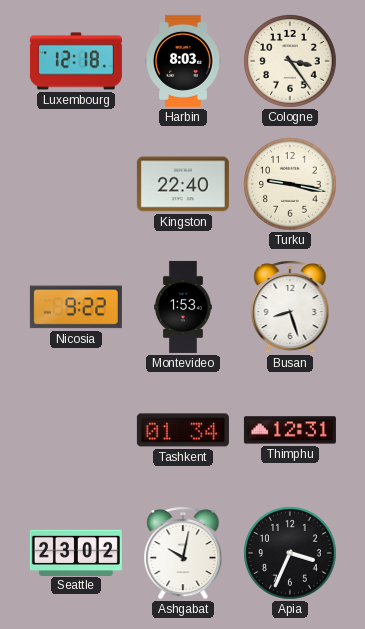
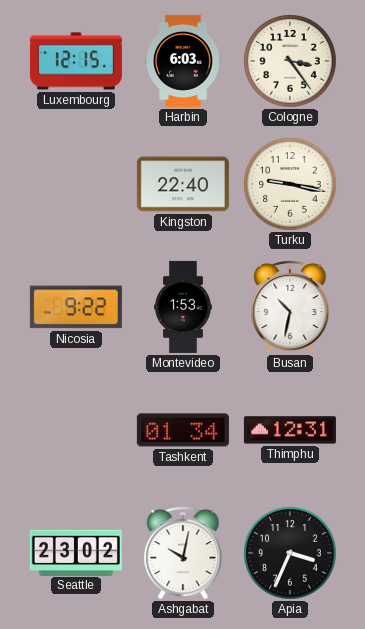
Luxembourg: 12:18 -> 12:15 (76, 61)
Harbin: 8:03 -> 6:03 (183, 61)
Busan: 8:27 -> 10:32 (290, 307)
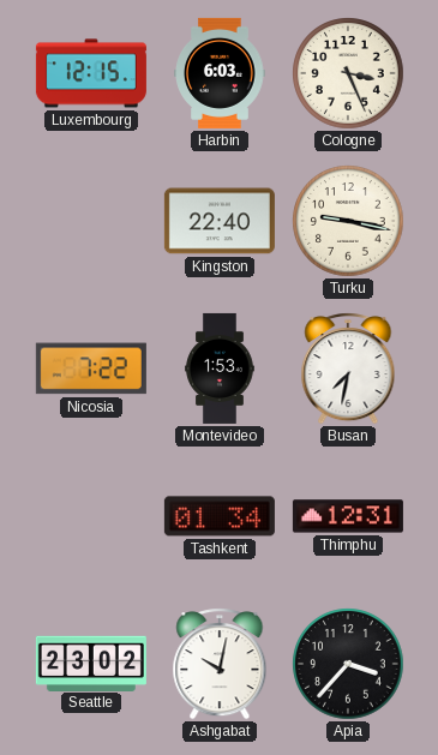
Cologne: 3:24 -> 3:26 (348, 73)
Nicosia: 9:22 -> 7:22 (91, 368)
Busan: 10:32 -> 7:32 (348, 368)
Apia: 3:34 -> 3:37 (348, 664)
